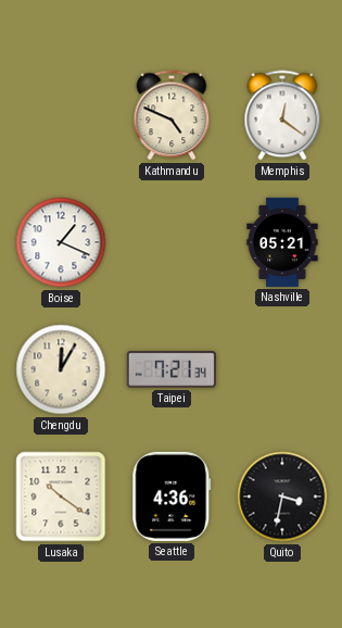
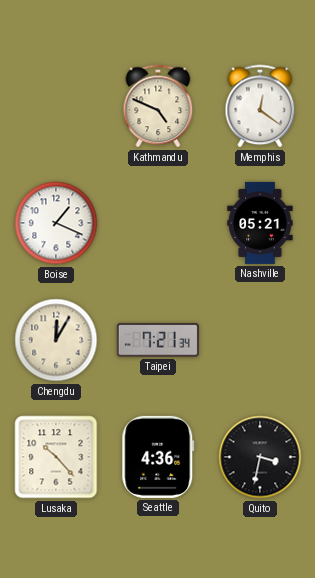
Lusaka: 10:21 -> 10:23 (56, 457)
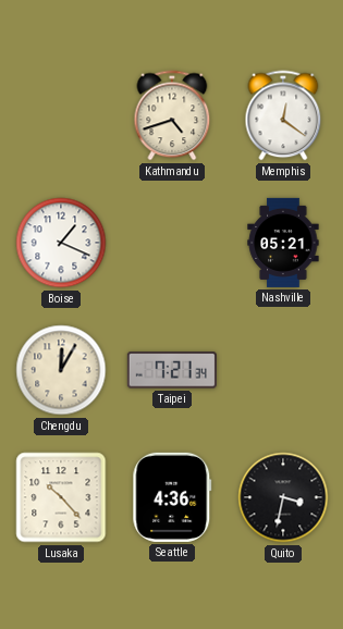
Kathmandu: 4:49 -> 4:42 (172, 115)
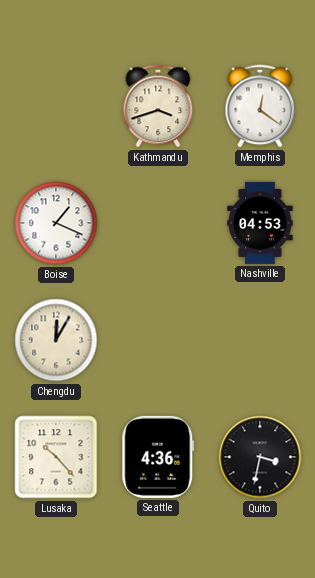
Kathmandu: 4:42 -> 3:42 (158, 106)
Nashville: 05:21 -> 04:53 (260, 223)
Taipei: 7:21 -> none (172, 370)
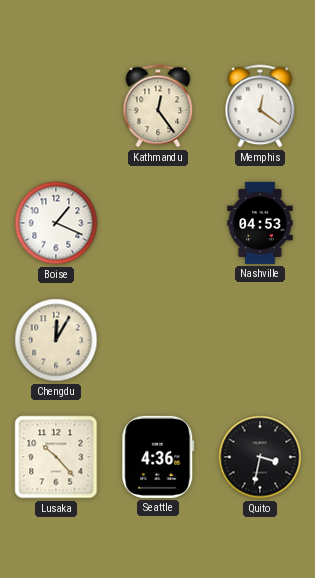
Kathmandu: 3:42 -> 12:24 (158, 106)
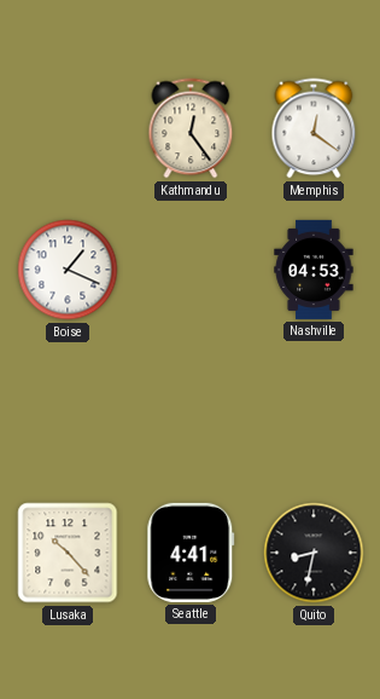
Chengdu: 12:05 -> none (56, 340)
Seattle: 4:36 -> 4:41 (191, 553)
Quito: 3:32 -> 8:32 (314, 553)
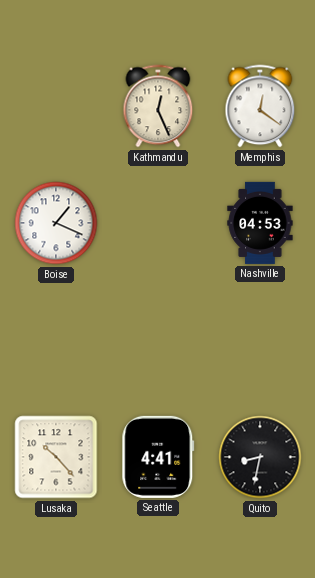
Kathmandu: 12:24 -> 12:26 (158, 106)
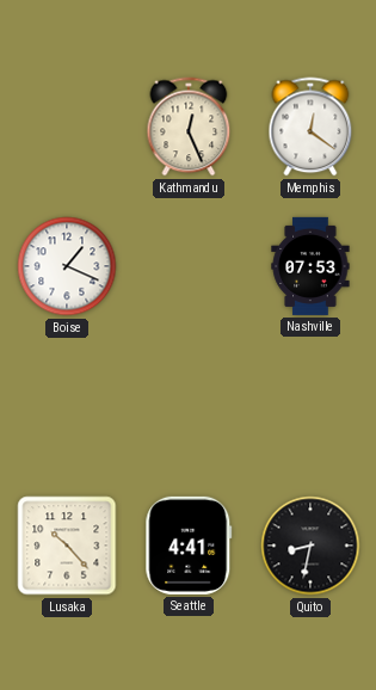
Nashville: 04:53 -> 07:53 (310, 266)
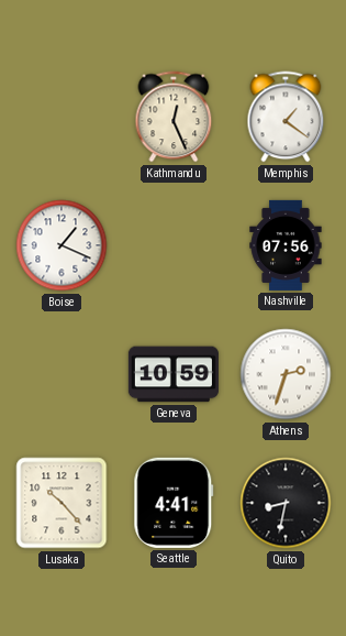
Memphis: 12:21 -> 1:21 (286, 117)
Nashville: 07:53 -> 07:56 (286, 245)
Geneva: none -> 10:59 (174, 374)
Athens: none -> 2:33 (286, 374)
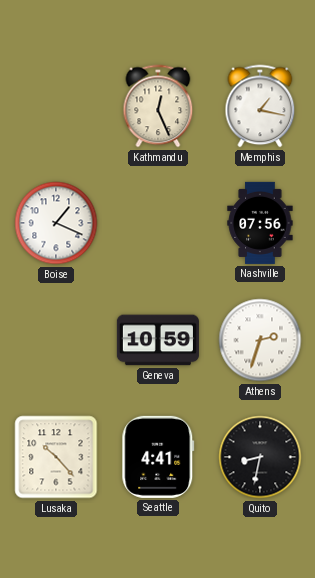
Memphis: 1:21 -> 1:17 (260, 106)
